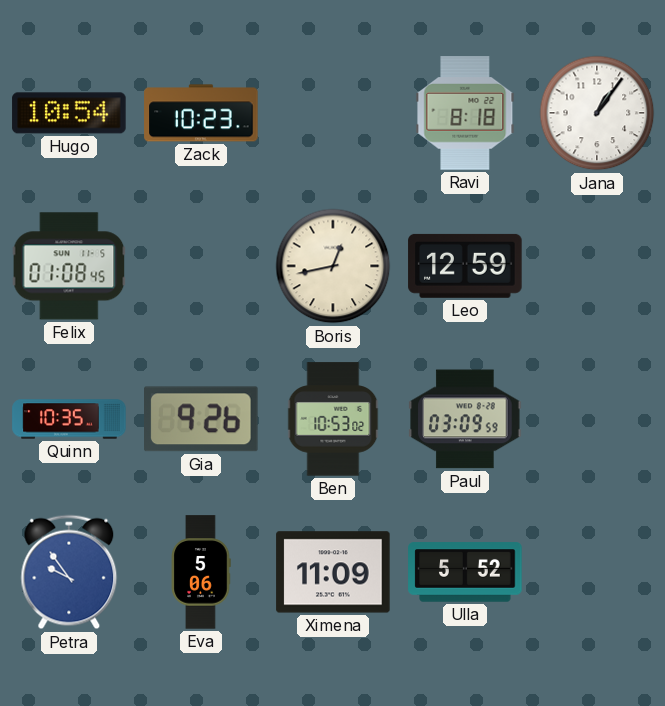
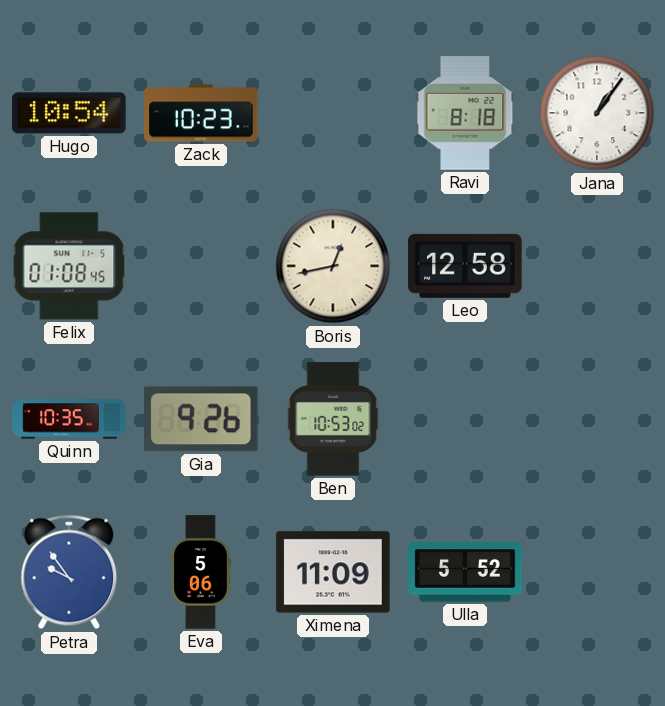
Leo: 12:59 -> 12:58 (465, 266)
Paul: 03:09 -> none (465, 419)
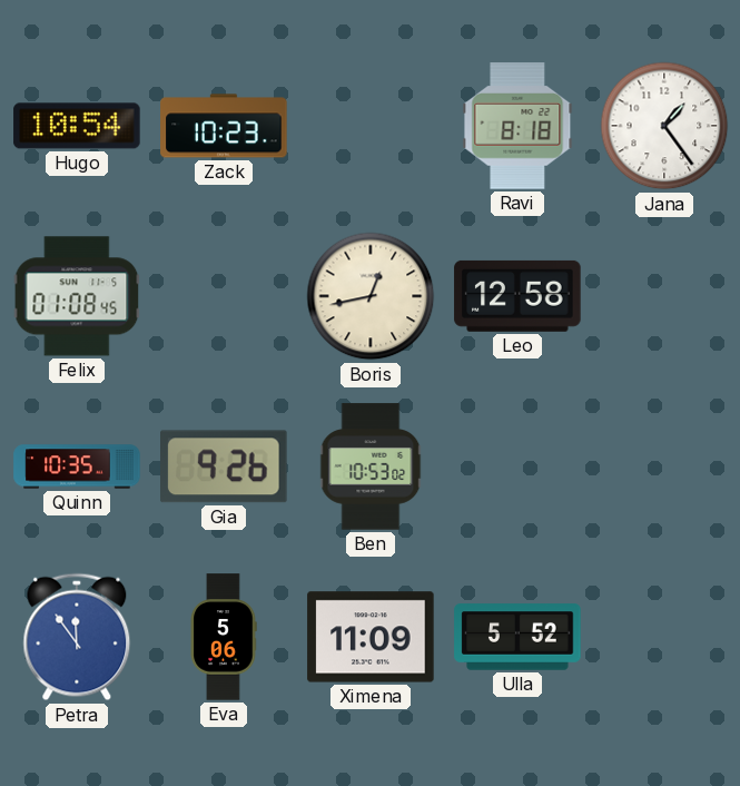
Jana: 1:06 -> 1:24 (664, 126)
Petra: 9:54 -> 11:54 (77, 637)
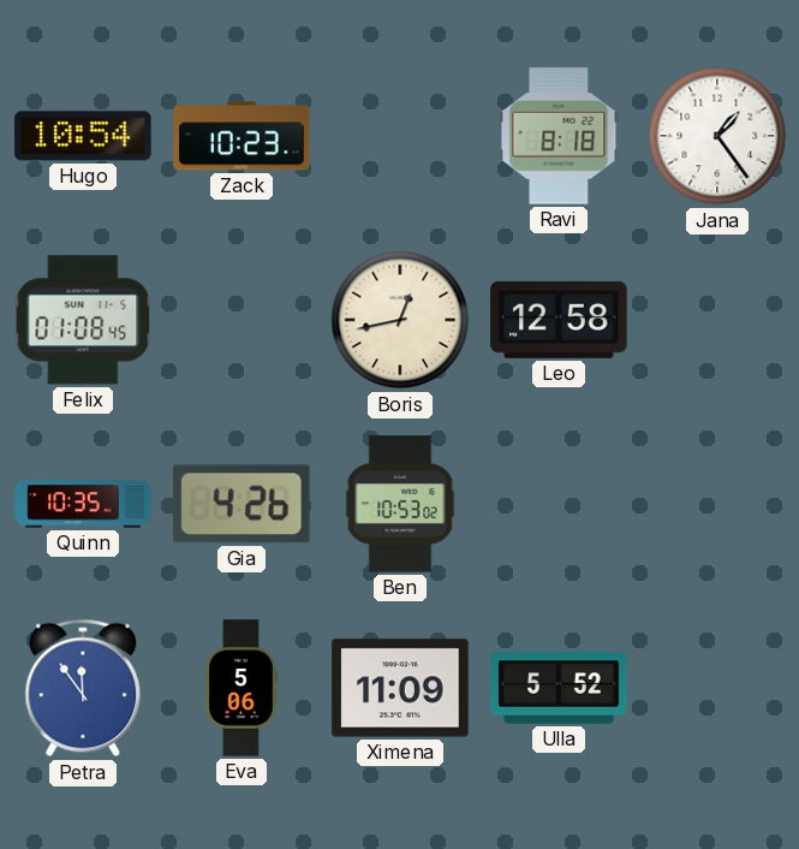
Gia: 9:26 -> 4:26 (243, 504)
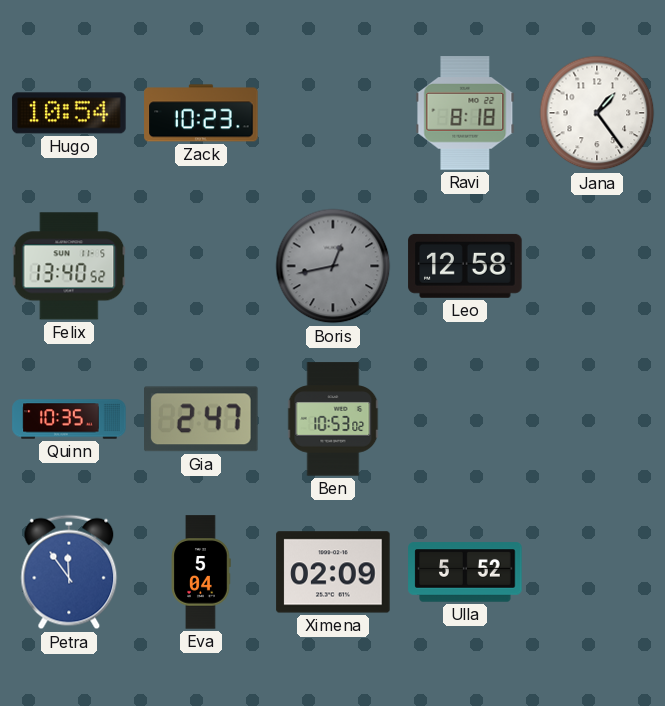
Felix: 01:08 -> 13:40 (69, 266)
Boris dial: cream -> grey (333, 266)
Gia: 4:26 -> 2:47 (202, 419)
Eva: 5:06 -> 5:04 (201, 572)
Ximena: 11:09 -> 02:09 (333, 572)
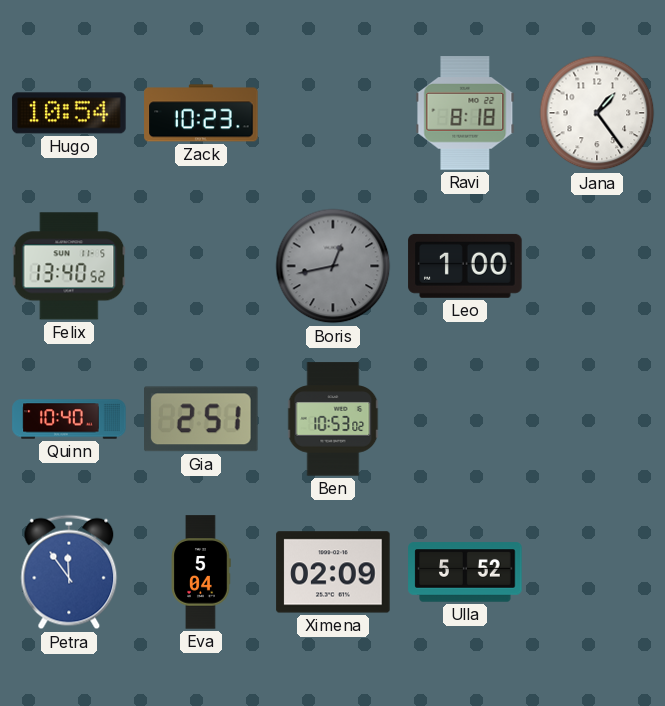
Leo: 12:58 -> 1:00 (465, 266)
Quinn: 10:35 -> 10:40 (69, 419)
Gia: 2:47 -> 2:51 (202, 419)
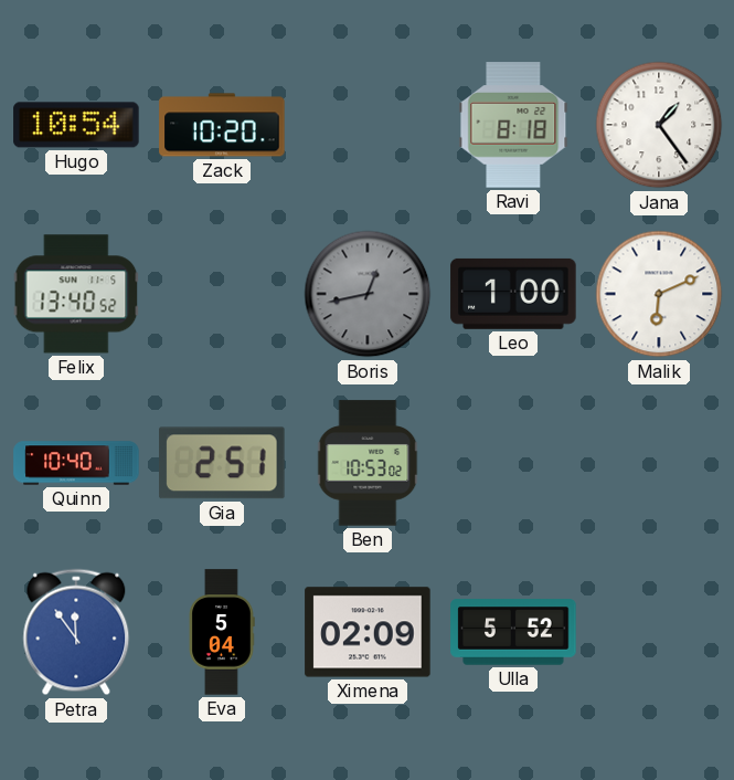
Zack: 10:23 -> 10:20 (222, 125)
Malik: none -> 6:11 (659, 294)
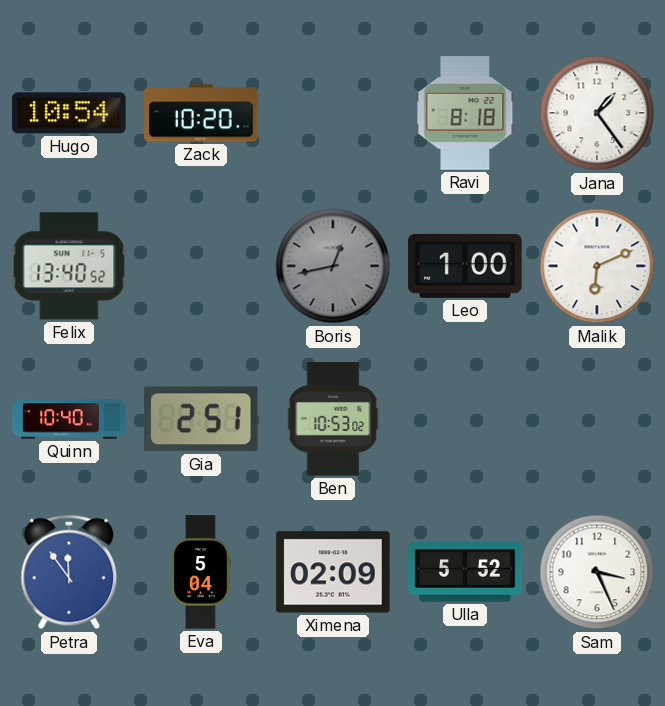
Sam: none -> 3:26 (597, 572)
